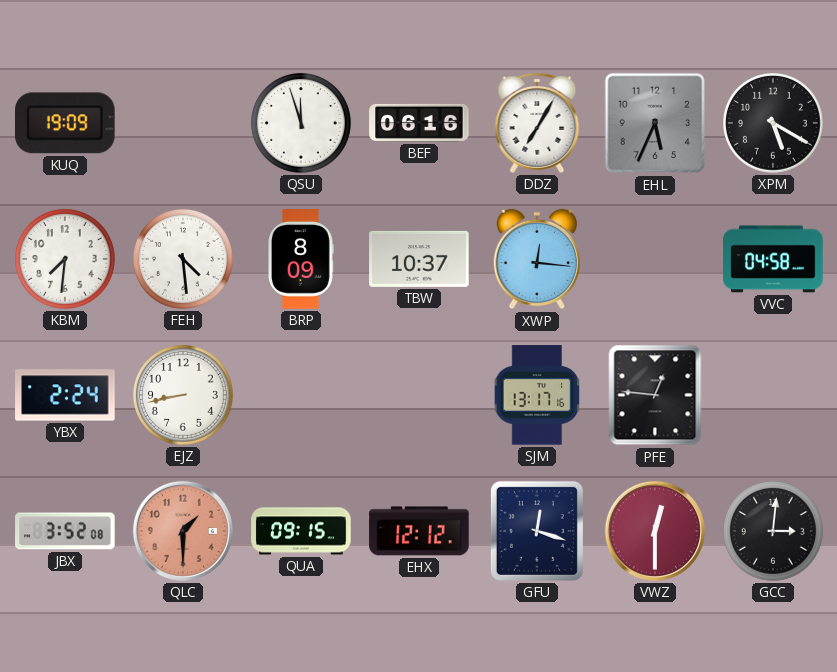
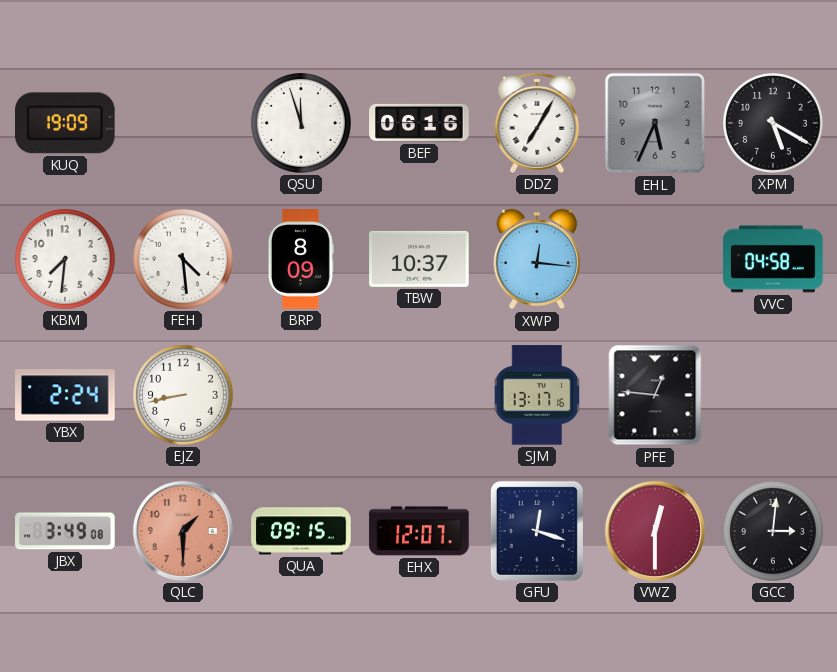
JBX: 3:52 -> 3:49 (65, 531)
EHX: 12:12 -> 12:07 (419, 531)
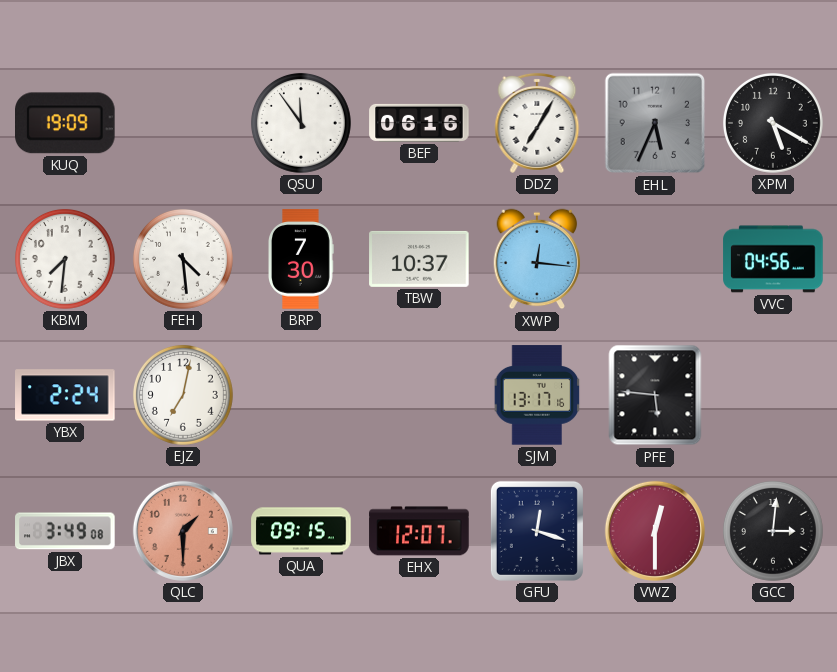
QSU: 11:57 -> 11:54 (301, 123)
BRP: 8:09 -> 7:30 (301, 259)
VVC: 04:58 -> 04:56 (773, 259)
EJZ: 8:43 -> 7:02 (183, 395)
PFE: 12:46 -> 5:46 (655, 395)
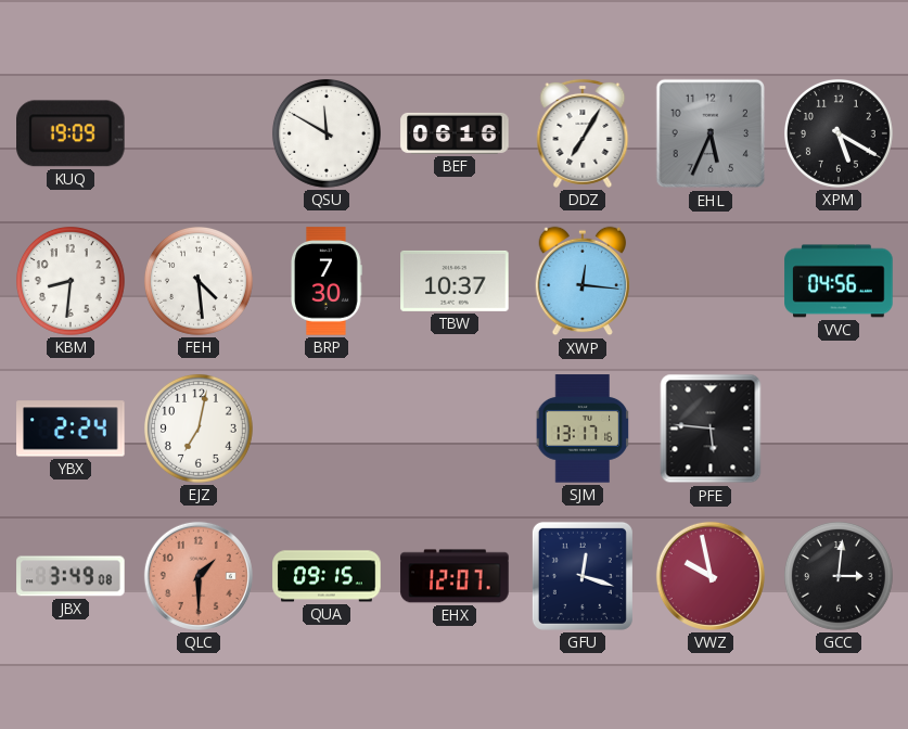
QSU: 11:54 -> 11:50 (327, 133)
KBM: 7:31 -> 8:31 (71, 281)
VWZ: 12:30 -> 9:58 (711, 576)
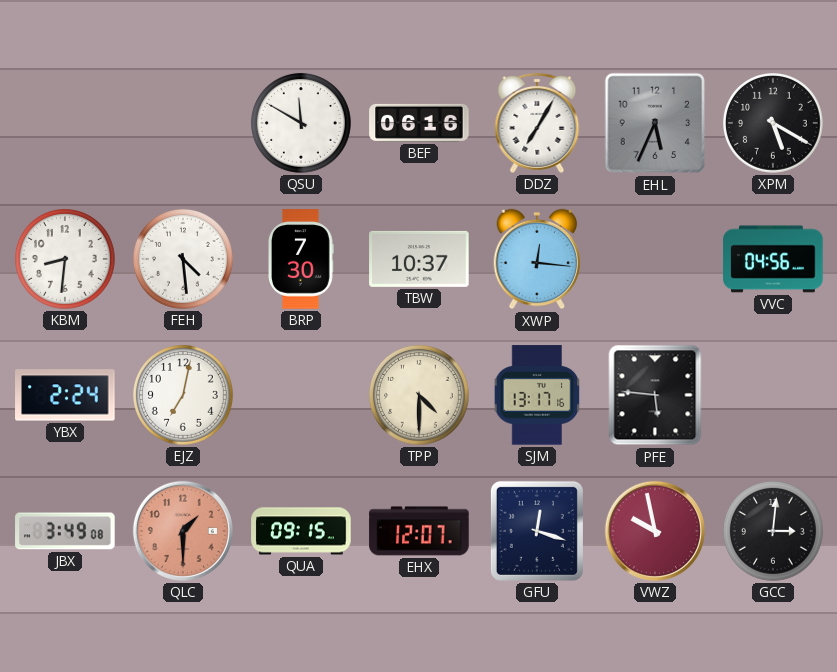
KUQ: 19:09 -> none (72, 133)
TPP: none -> 4:30 (419, 395)
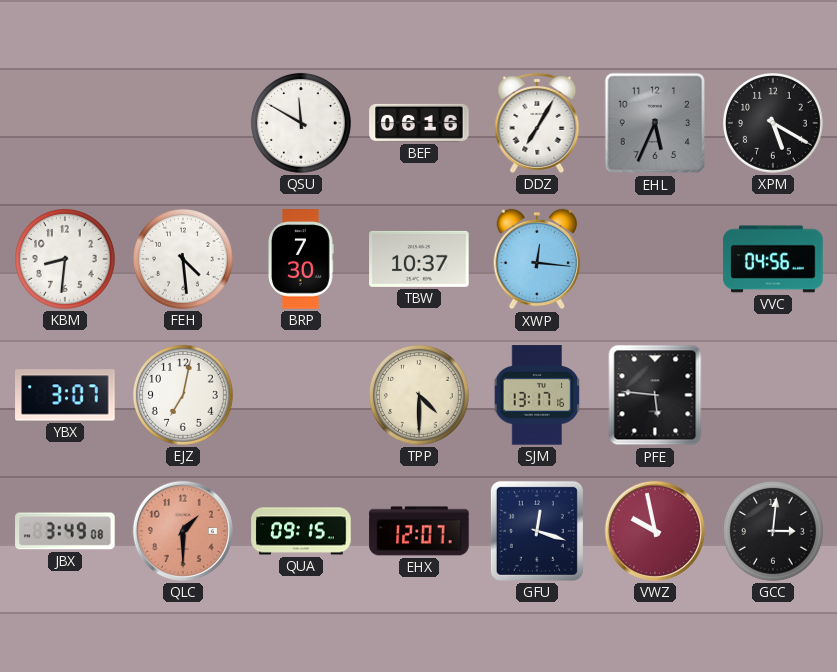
YBX: 2:24 -> 3:07 (65, 395)
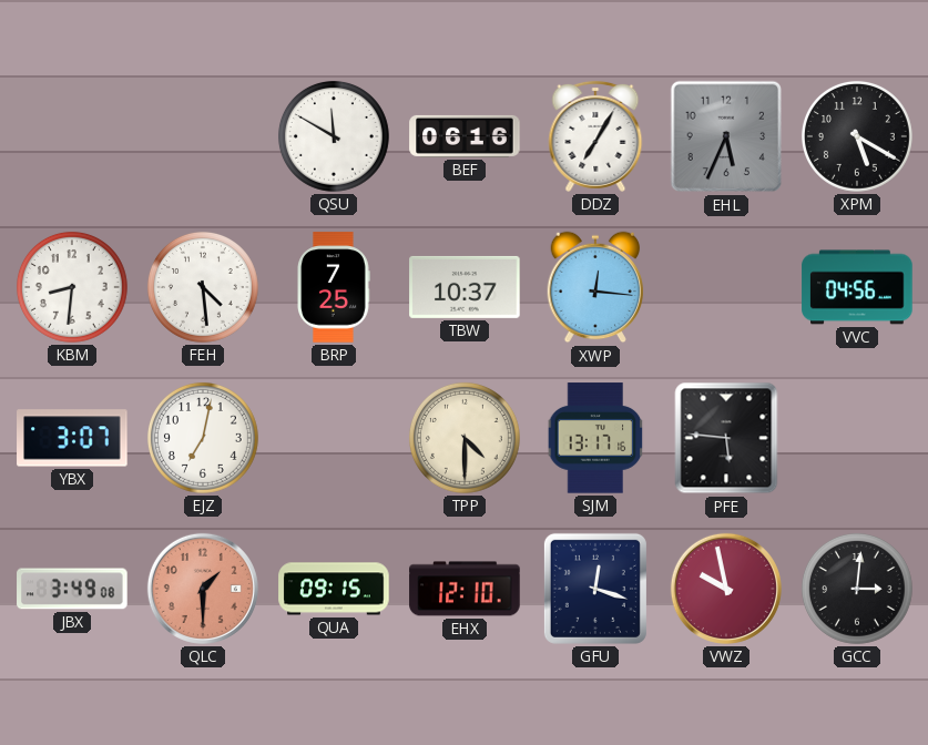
BRP: 7:30 -> 7:25 (334, 287)
EHX: 12:07 -> 12:10 (465, 589)
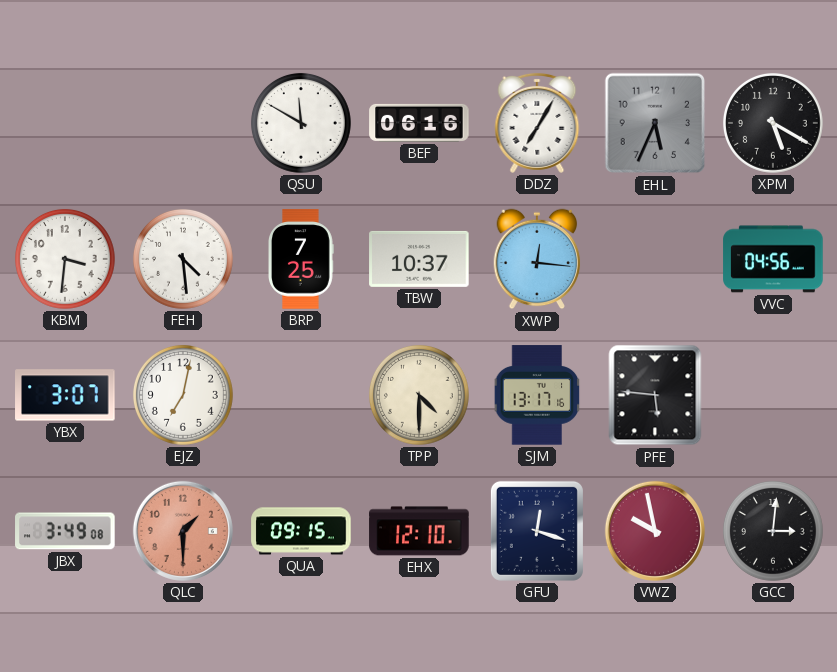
KBM: 8:31 -> 3:31 (65, 259)
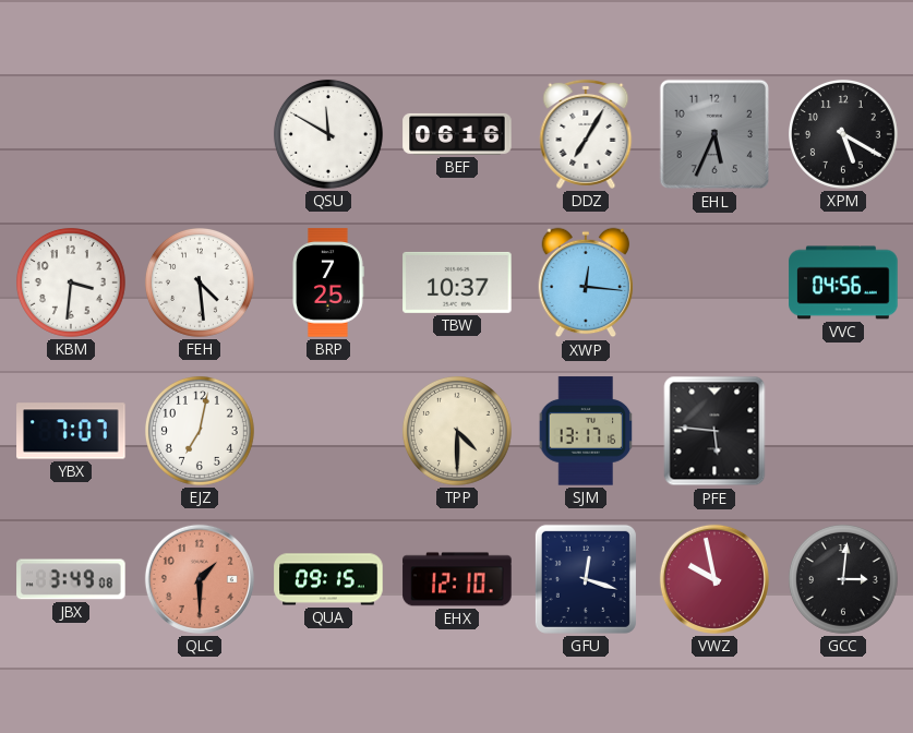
YBX: 3:07 -> 7:07 (71, 431)
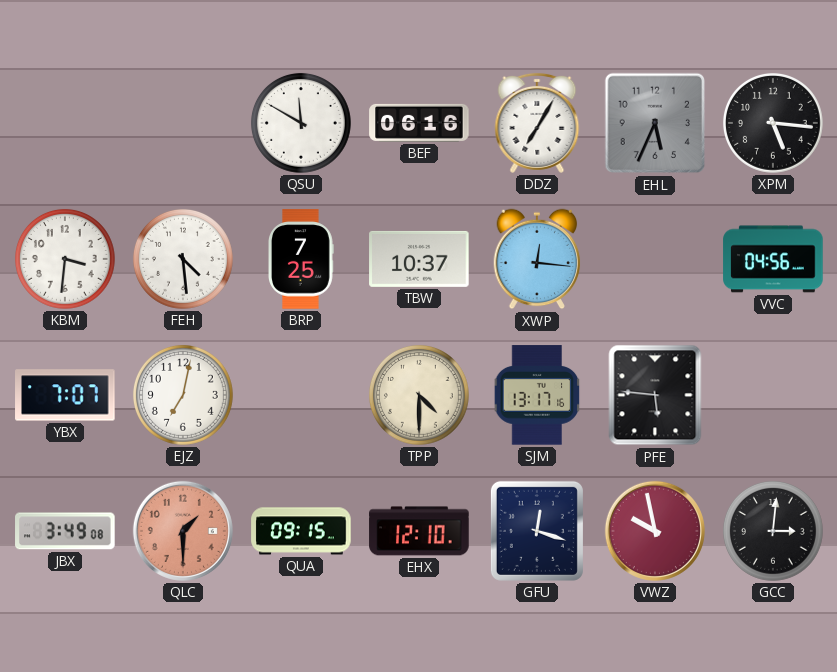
XPM: 5:20 -> 5:16 (773, 123)
